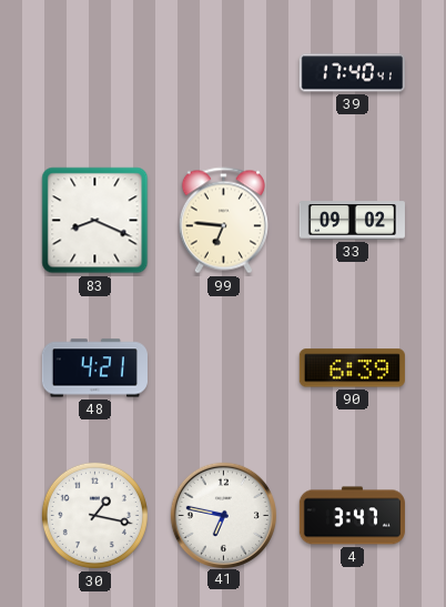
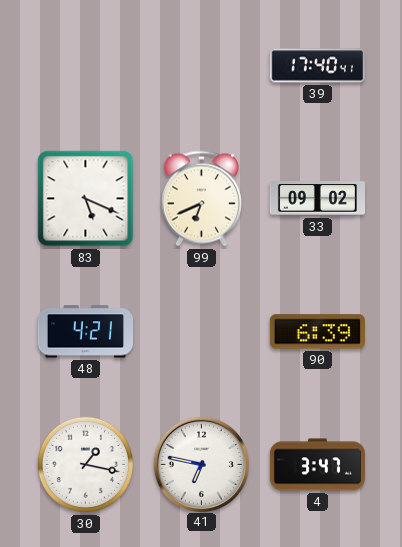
83: 8:19 -> 5:19 (86, 199)
99: 6:46 -> 6:41 (201, 199)
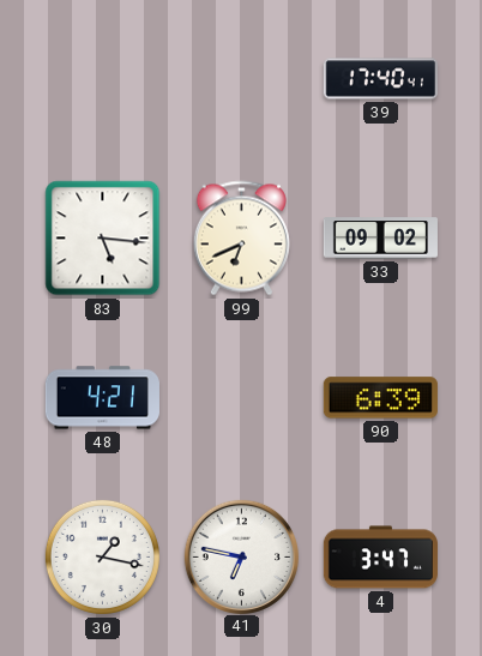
83: 5:19 -> 5:16 (103, 239)
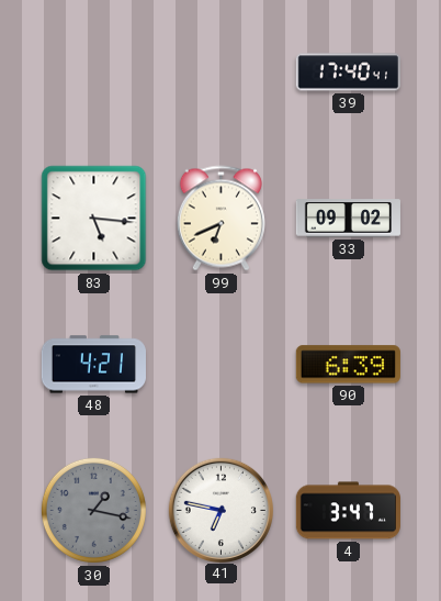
30 dial: white -> grey (93, 510)
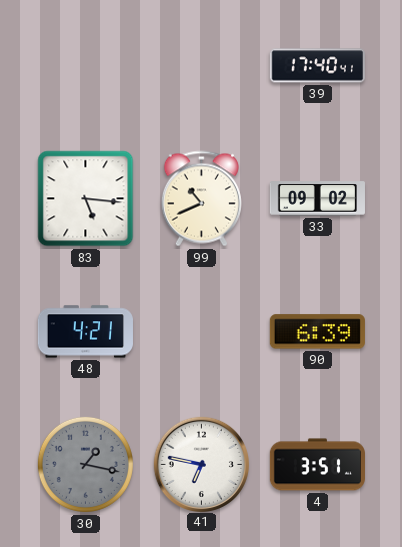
99: 6:41 -> 10:41 (201, 199)
4: 3:47 -> 3:51 (317, 465)
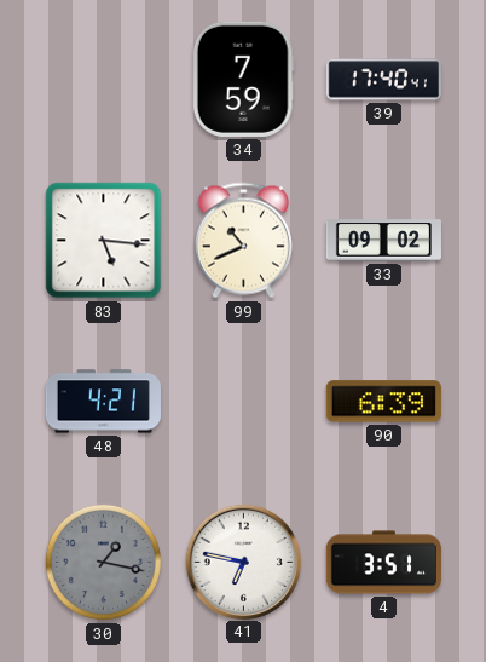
34: none -> 7:59 (243, 79)
